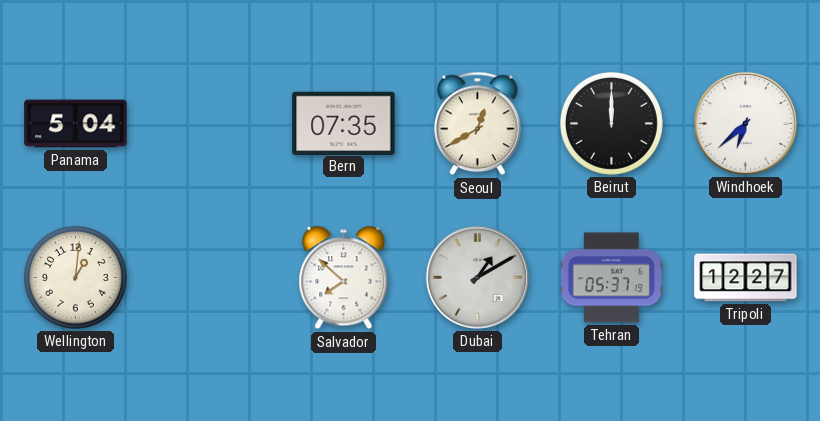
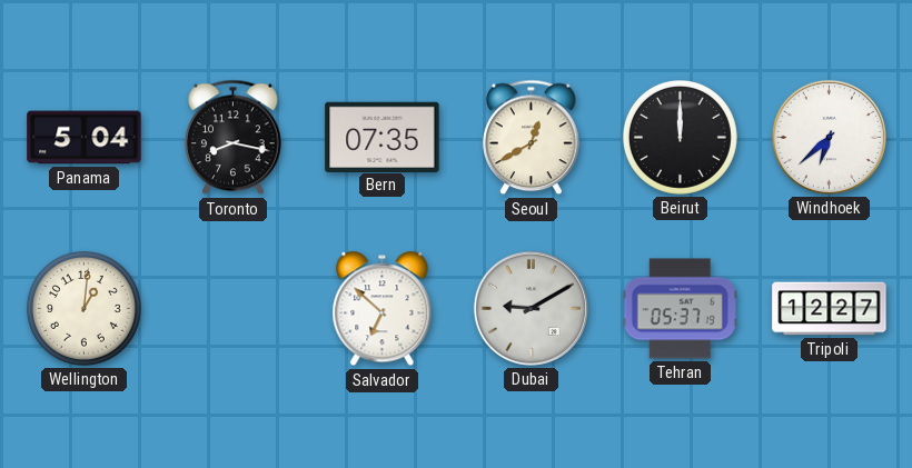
Toronto: none -> 8:17 (234, 138)
Salvador: 7:52 -> 6:52 (383, 309)
Dubai: 1:10 -> 9:10 (531, 308)
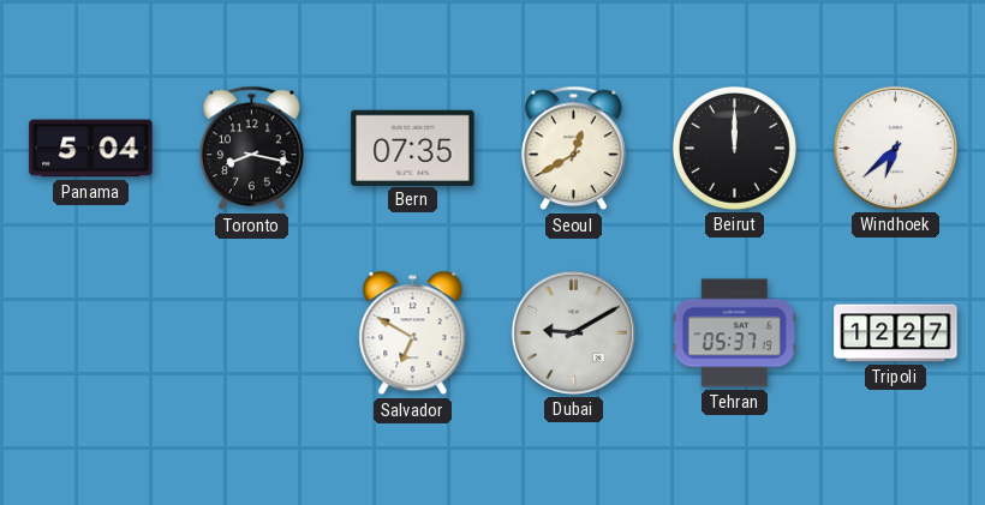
Wellington: 1:01 -> none (83, 308)
Salvador: 6:52 -> 6:50 (413, 333)
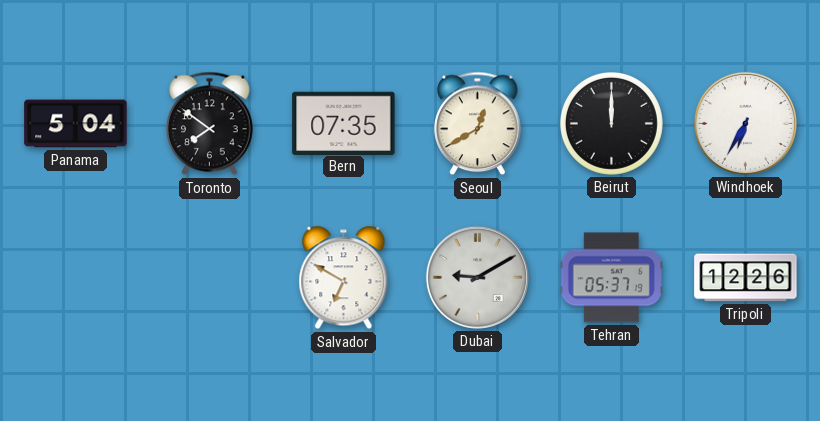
Toronto: 8:17 -> 7:51 (210, 124)
Windhoek: 6:38 -> 6:35 (745, 123)
Tripoli: 12:27 -> 12:26 (746, 278)
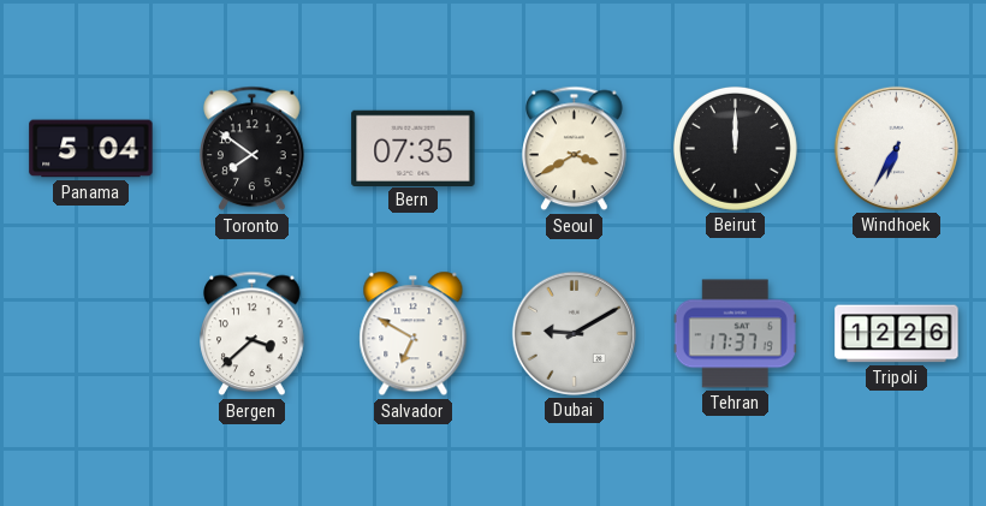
Seoul: 12:40 -> 3:40 (575, 149)
Bergen: none -> 3:38 (253, 334)
Tehran: 05:37 -> 17:37 (735, 334)
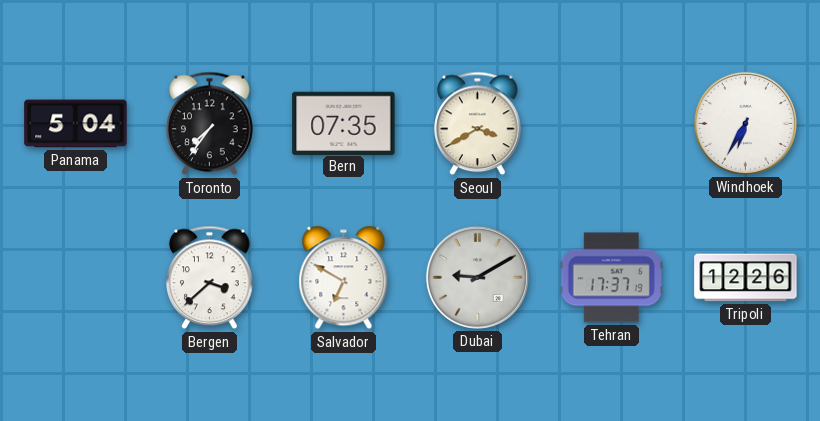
Toronto: 7:51 -> 7:36 (210, 124)
Beirut: 12:00 -> none (735, 148)
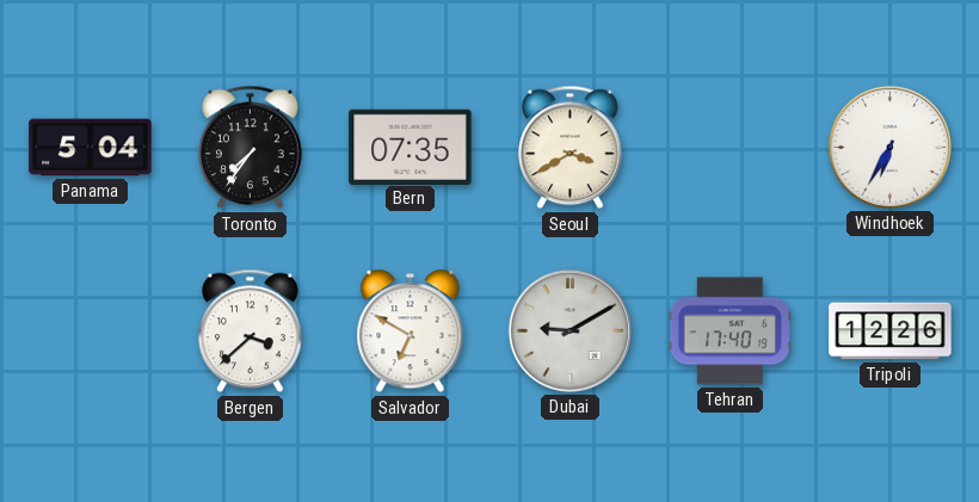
Tehran: 17:37 -> 17:40 (729, 331)
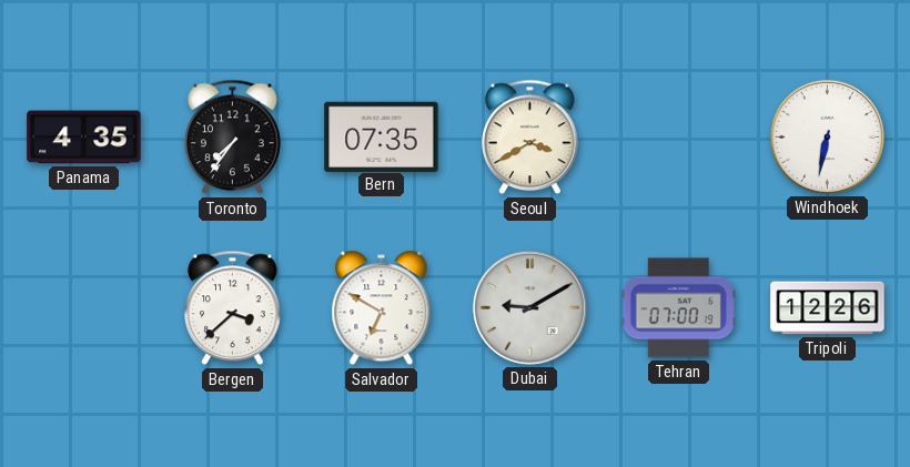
Panama: 5:04 -> 4:35 (84, 138)
Windhoek: 6:35 -> 6:32 (827, 136)
Tehran: 17:40 -> 07:00 (678, 308)
